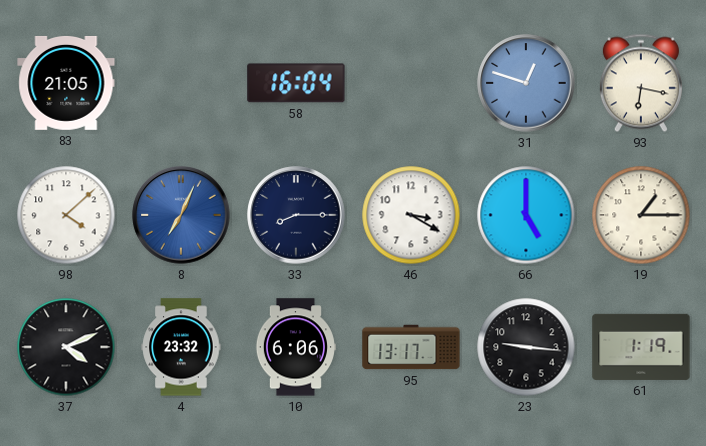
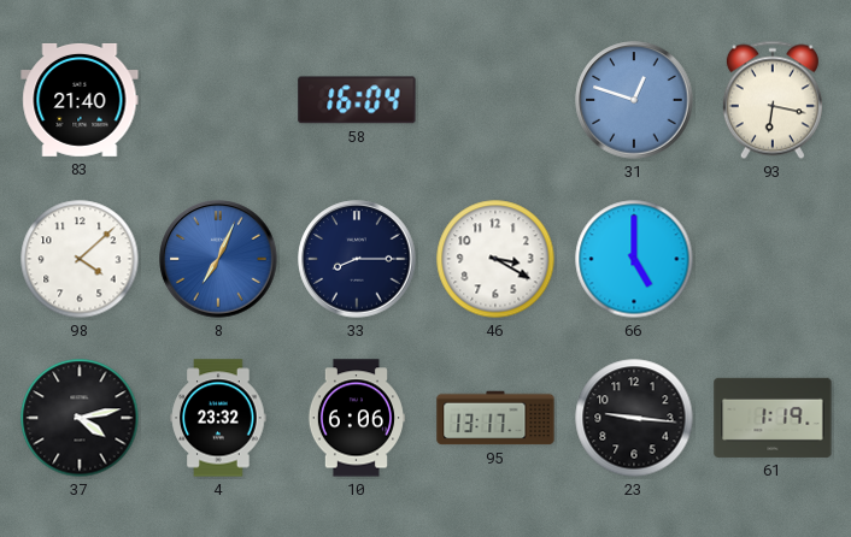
83: 21:05 -> 21:40 (80, 100)
19: 1:15 -> none (641, 215)
37: 4:11 -> 4:13 (80, 418)
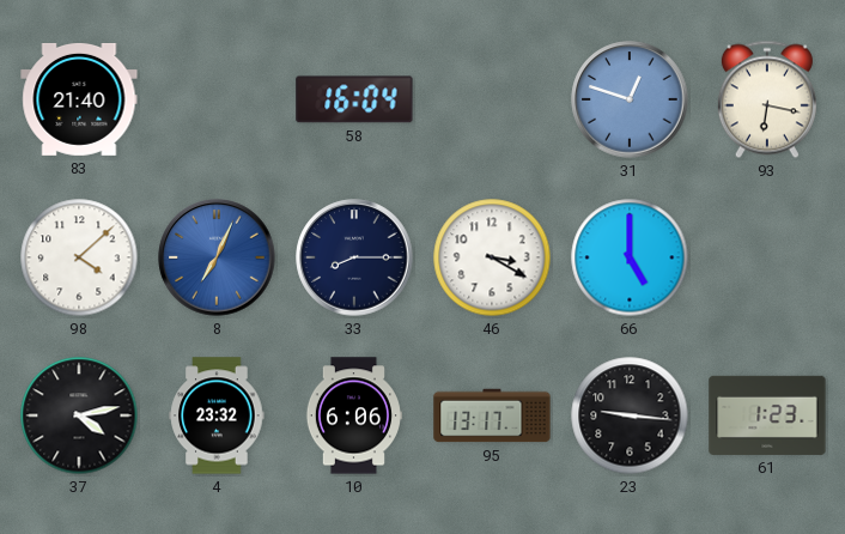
61: 1:19 -> 1:23 (767, 415)
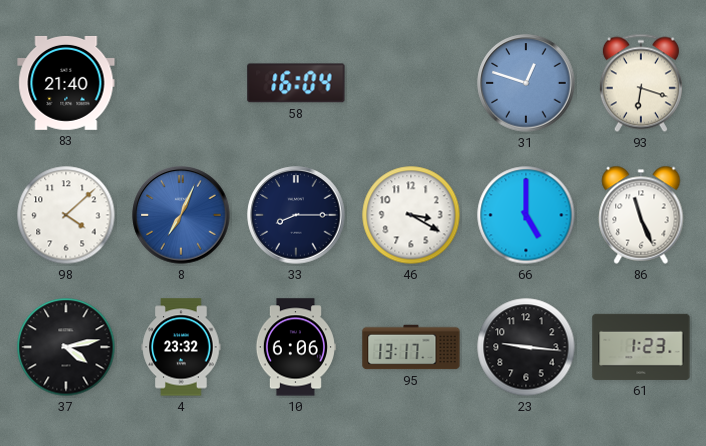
93: 6:17 -> 6:18 (641, 83)
86: none -> 11:26 (641, 215)
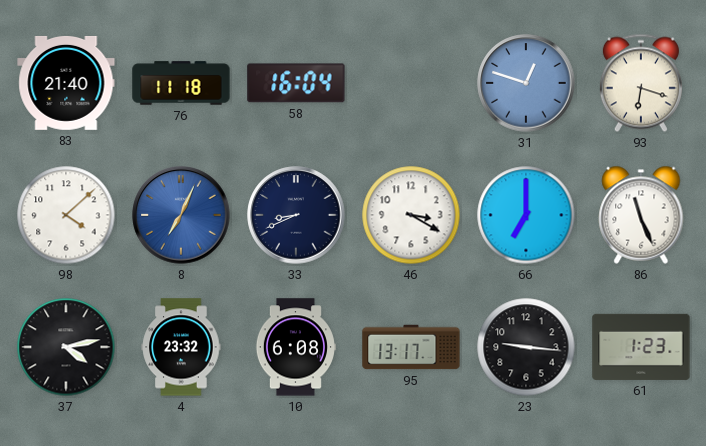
76: none -> 11:18 (181, 83)
33: 8:15 -> 8:41 (296, 215)
66: 5:00 -> 7:00 (526, 215)
10: 6:06 -> 6:08 (295, 347)
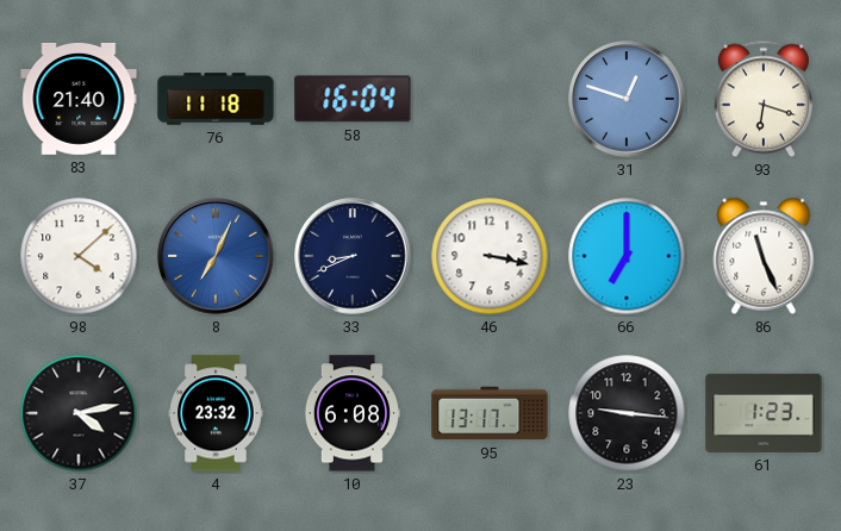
46: 3:20 -> 3:17 (490, 256)
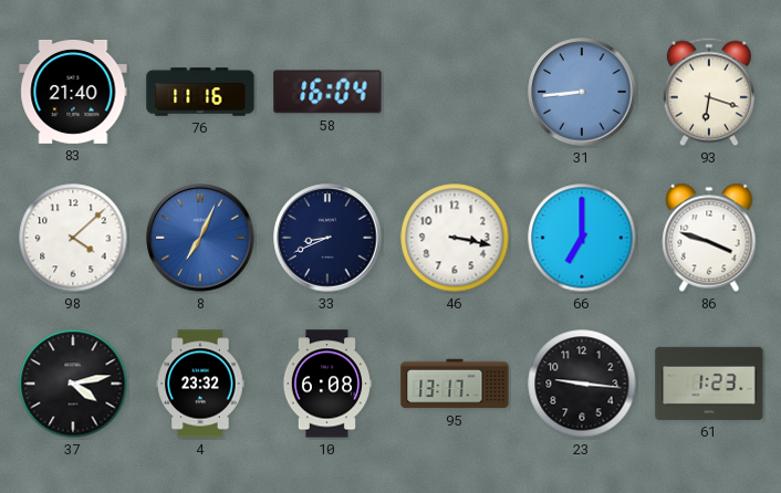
76: 11:18 -> 11:16 (200, 92)
31: 12:48 -> 8:44 (582, 92)
86: 11:26 -> 3:48 (709, 238)
